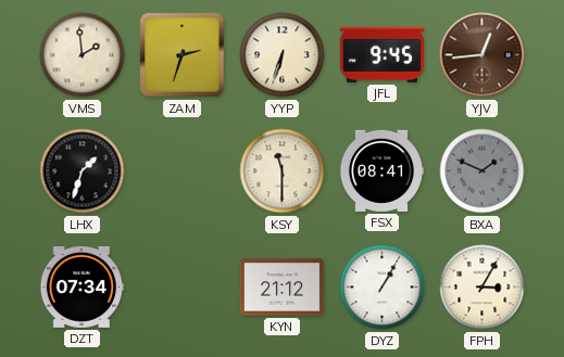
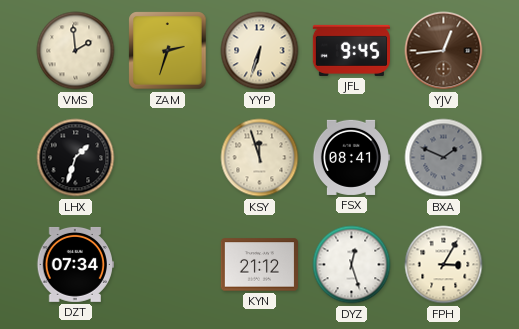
KSY: 11:30 -> 11:57 (260, 158)
DYZ: 1:05 -> 12:27 (352, 265)
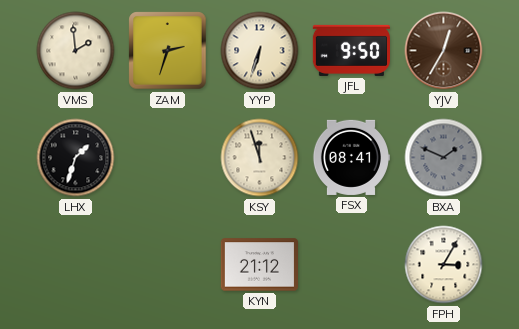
JFL: 9:45 -> 9:50 (351, 50)
YJV: 12:44 -> 12:35 (444, 51)
DZT: 07:34 -> none (75, 264)
DYZ: 12:27 -> none (352, 265)
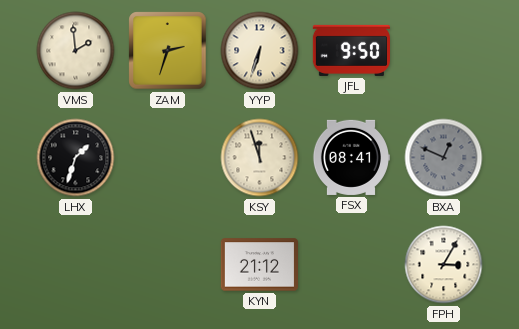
YJV: 12:35 -> none (444, 51)
BXA: 1:49 -> 12:49 (444, 158)
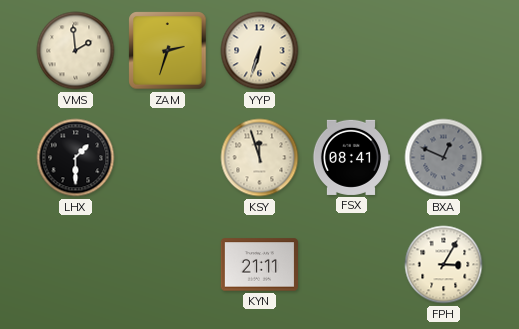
JFL: 9:50 -> none (351, 50)
LHX: 1:33 -> 1:30 (76, 158)
KYN: 21:12 -> 21:11 (259, 265)
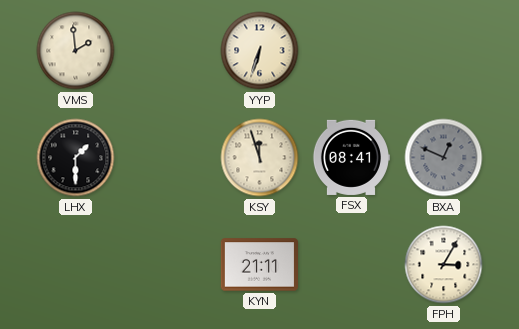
ZAM: 2:33 -> none (168, 51)
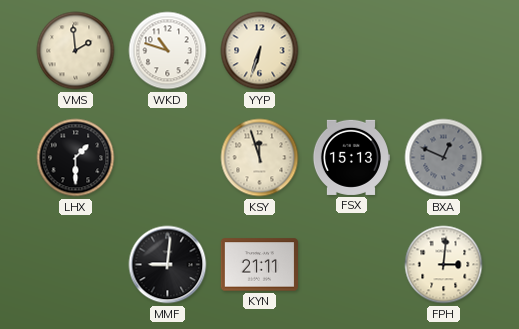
WKD: none -> 10:48 (168, 51)
FSX: 08:41 -> 15:13 (350, 157)
MMF: none -> 9:01 (168, 265)
FPH: 3:05 -> 3:01 (444, 265)
